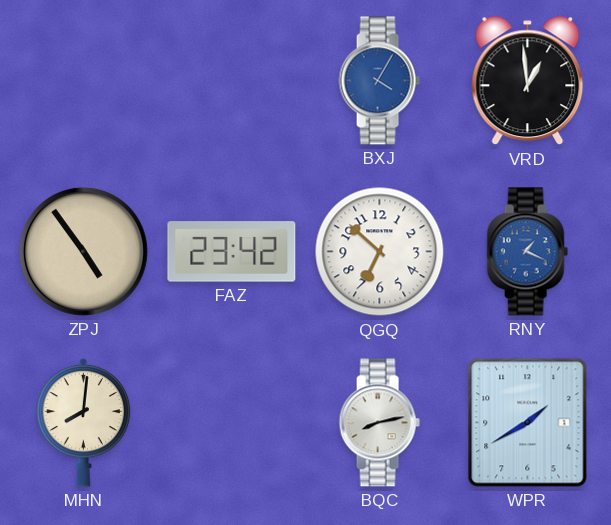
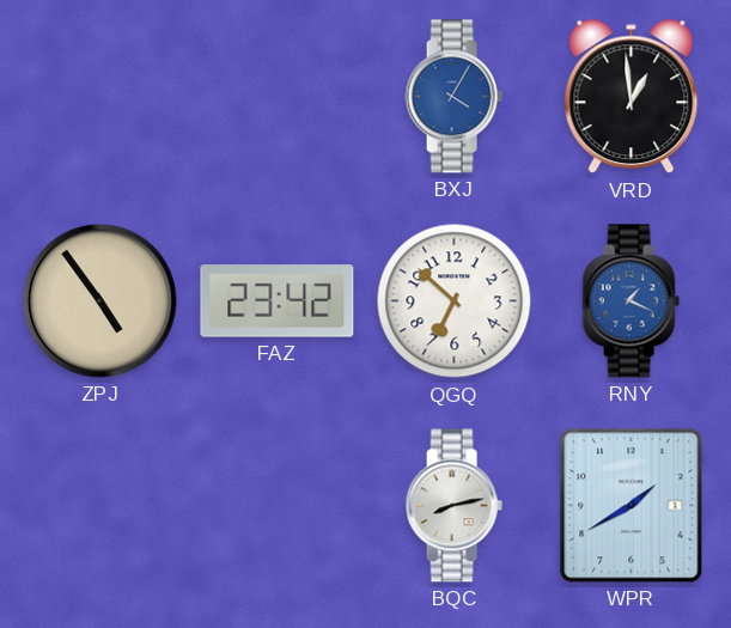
MHN: 8:01 -> none (84, 422)
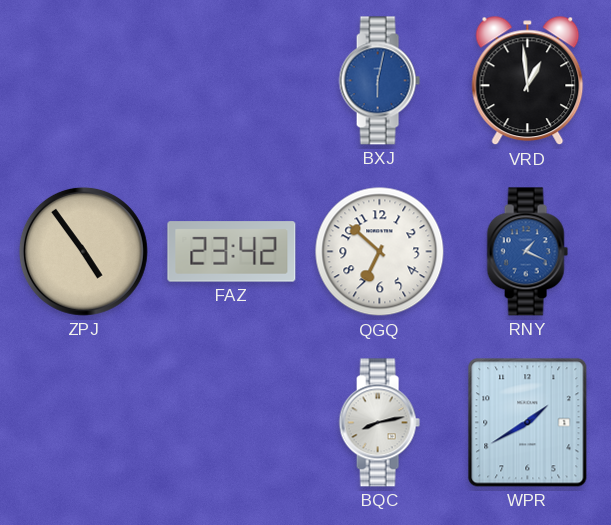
BXJ: 4:05 -> 6:02 (379, 81)
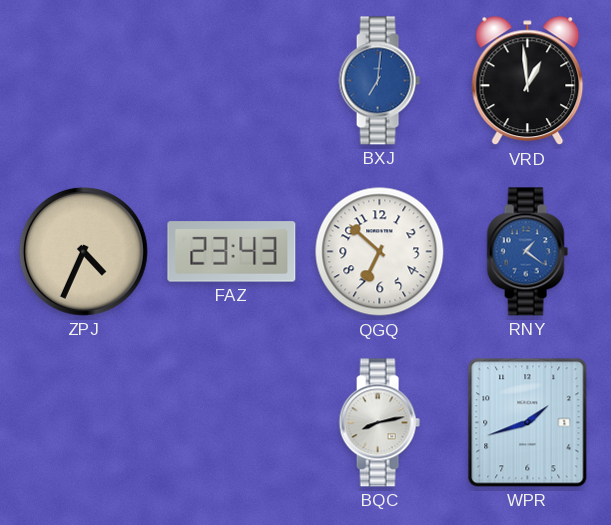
BXJ: 6:02 -> 7:01 (379, 81)
ZPJ: 4:54 -> 4:34 (83, 251)
FAZ: 23:42 -> 23:43 (232, 252)
RNY: 1:19 -> 1:21 (527, 252)
WPR: 1:40 -> 1:42 (528, 423)
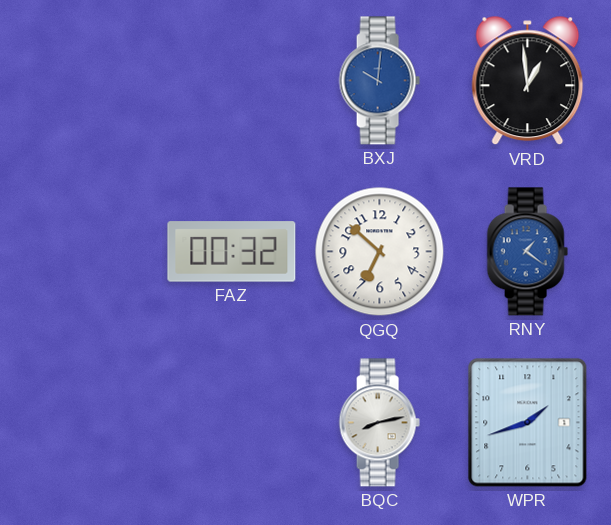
BXJ: 7:01 -> 10:01 (379, 81)
ZPJ: 4:34 -> none (83, 251)
FAZ: 23:43 -> 00:32 (232, 252)
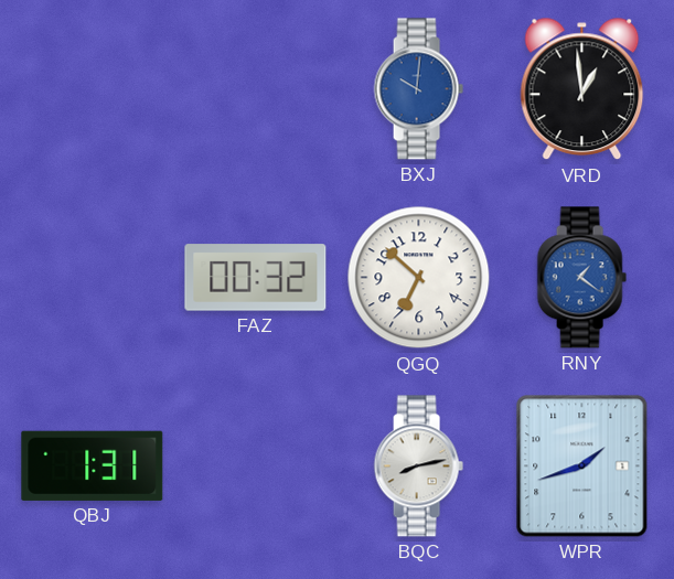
QBJ: none -> 1:31 (93, 465)
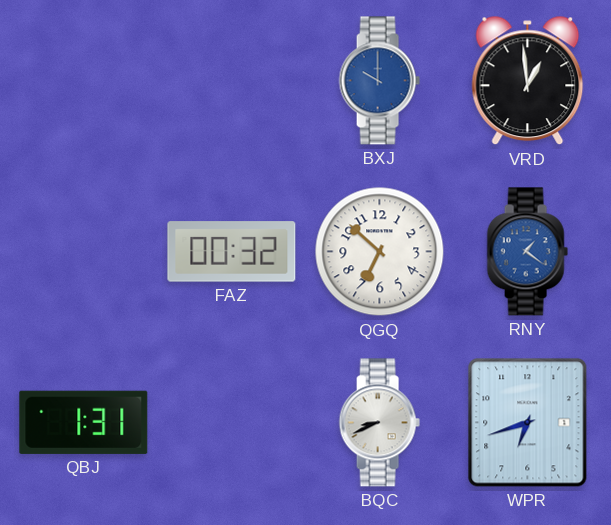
BXJ: 10:01 -> 10:00 (379, 81)
BQC: 8:13 -> 8:41 (379, 423)
WPR: 1:42 -> 6:42 (528, 423)
